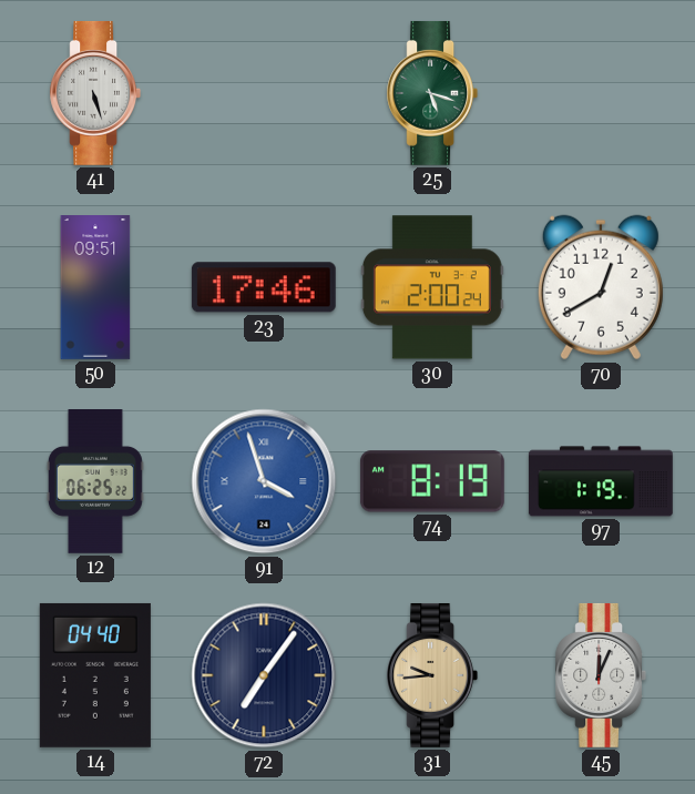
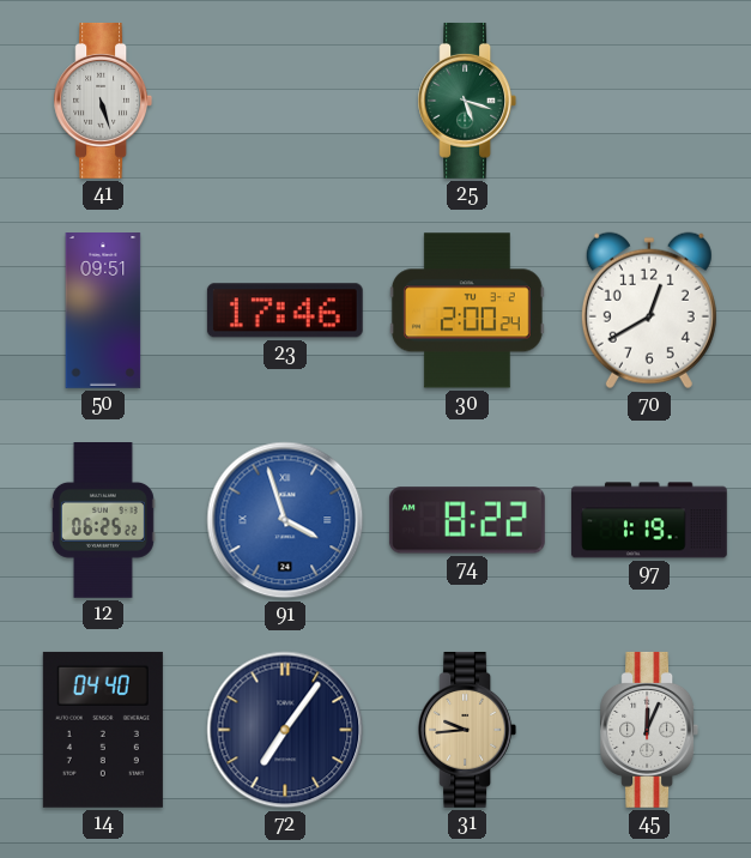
74: 8:19 -> 8:22 (467, 520)
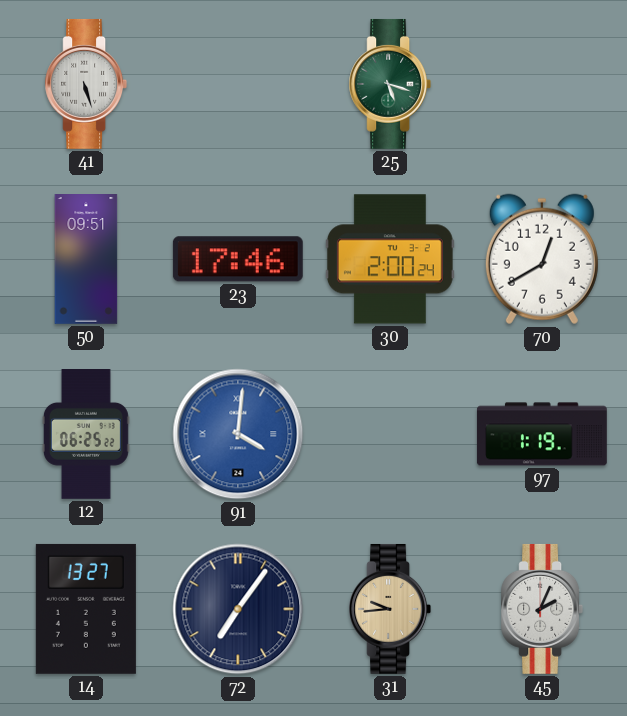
91: 3:57 -> 4:01 (238, 434)
74: 8:22 -> none (467, 520)
14: 04:40 -> 13:27 (86, 609)
45: 12:04 -> 2:04 (542, 609)
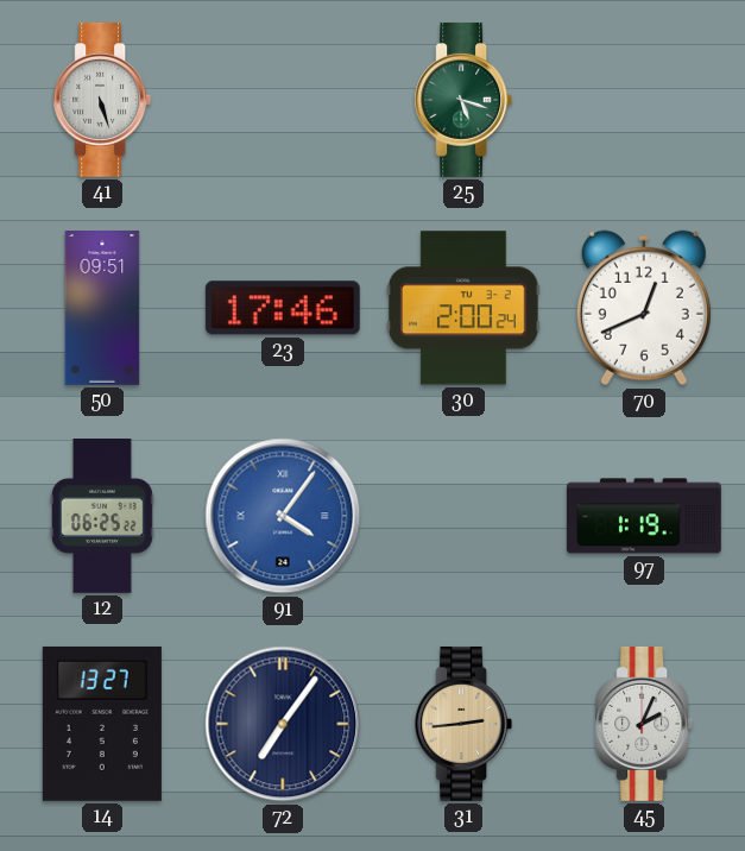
70: 12:40 -> 12:41 (644, 308)
91: 4:01 -> 4:06 (283, 516)
31: 9:44 -> 2:44 (463, 724)
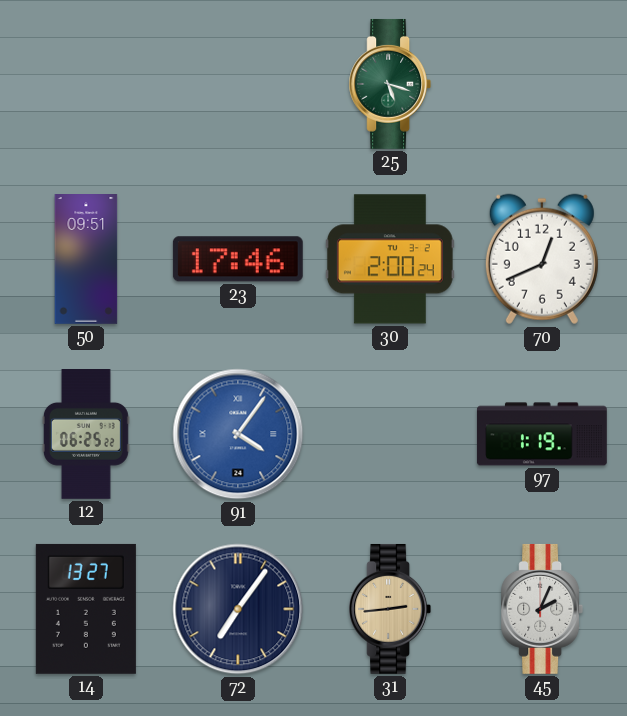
41: 5:27 -> none (102, 100)
